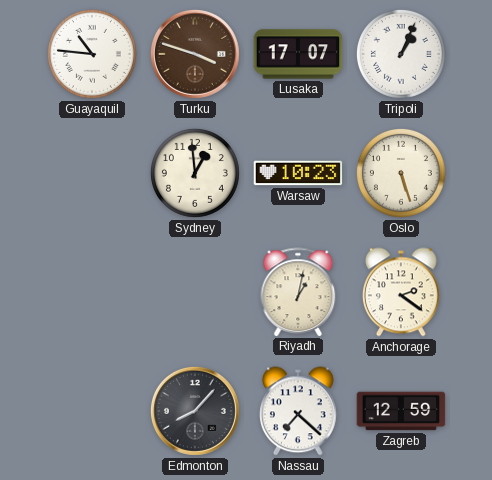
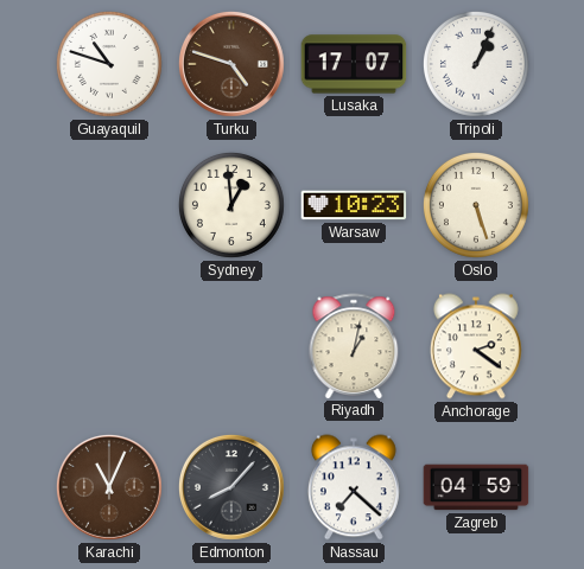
Guayaquil: 10:46 -> 10:48 (109, 64)
Turku: 3:48 -> 4:48 (231, 64)
Karachi: none -> 11:04 (109, 487)
Zagreb: 12:59 -> 04:59 (476, 487)
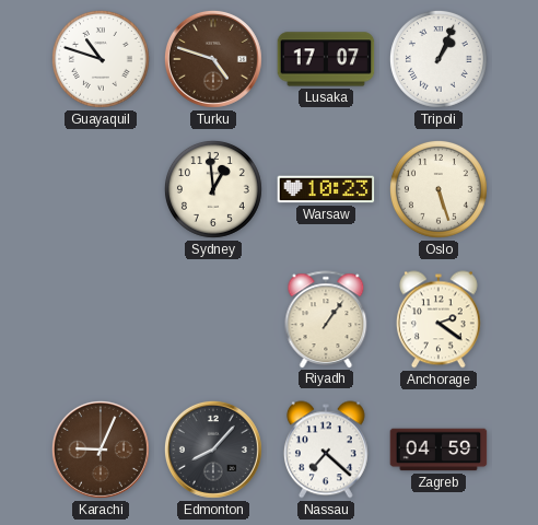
Riyadh: 1:02 -> 1:06 (326, 319)
Karachi: 11:04 -> 9:04 (101, 450)
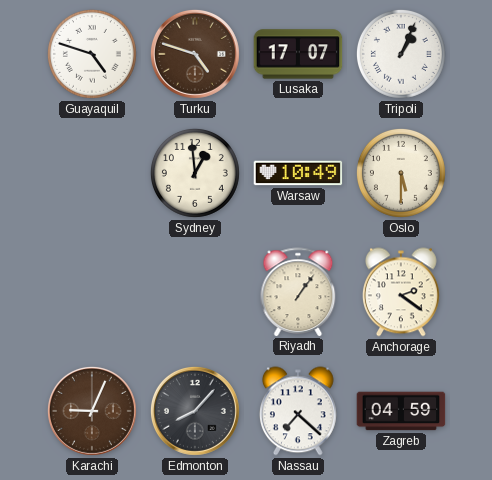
Guayaquil: 10:48 -> 4:48 (92, 54)
Warsaw: 10:23 -> 10:49 (298, 173)
Oslo: 5:27 -> 5:30 (401, 173)
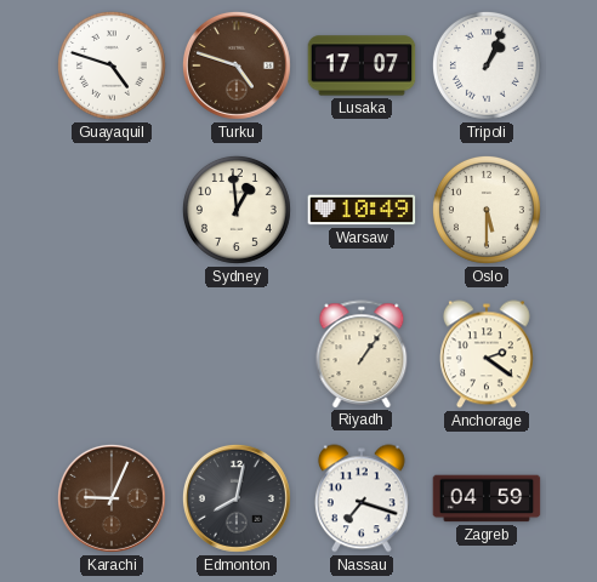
Edmonton: 8:07 -> 8:02 (237, 498)
Nassau: 7:22 -> 7:18 (362, 498)
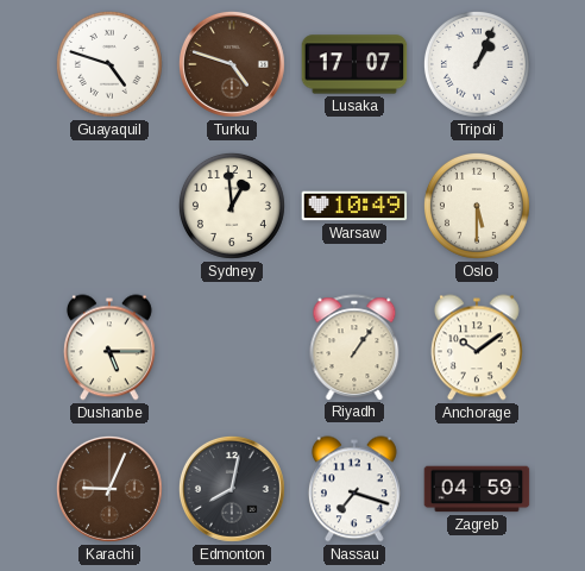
Dushanbe: none -> 5:15 (109, 347)
Anchorage: 2:21 -> 10:09 (477, 347)
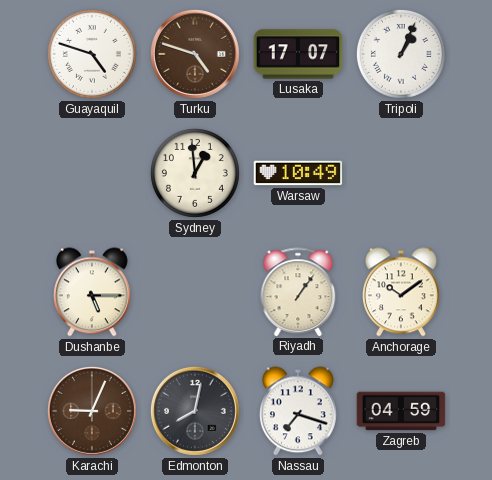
Oslo: 5:30 -> none (477, 206)
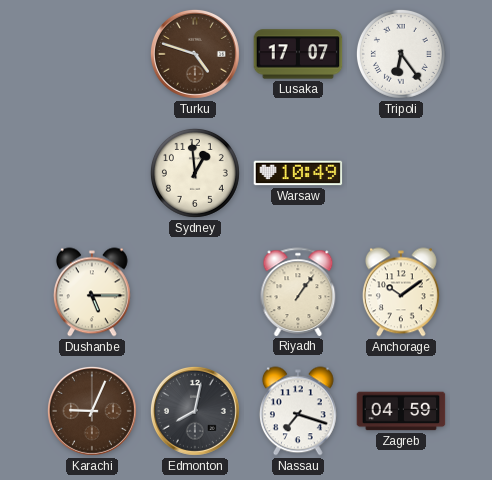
Guayaquil: 4:48 -> none (92, 54)
Tripoli: 1:04 -> 6:24 (401, 54)
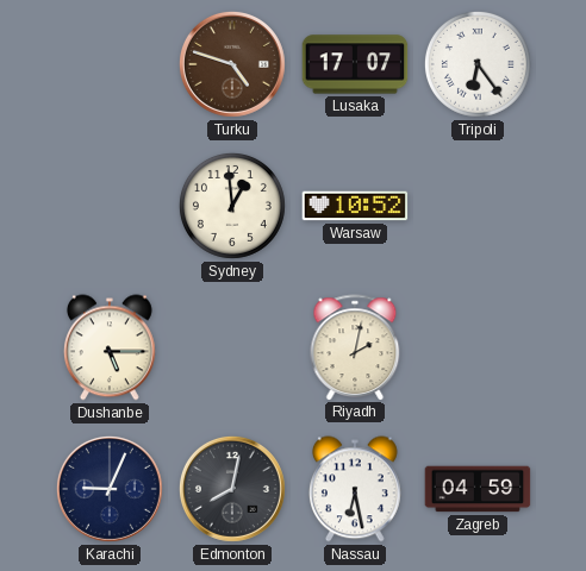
Warsaw: 10:49 -> 10:52 (355, 206)
Riyadh: 1:06 -> 2:02 (355, 347)
Anchorage: 10:09 -> none (401, 292)
Karachi dial: brown -> navy (110, 489)
Nassau: 7:18 -> 6:28 (355, 489)
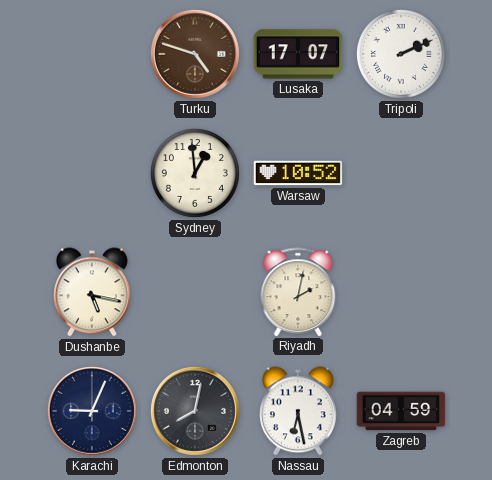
Tripoli: 6:24 -> 2:11 (401, 54)
Dushanbe: 5:15 -> 5:17 (92, 292)
